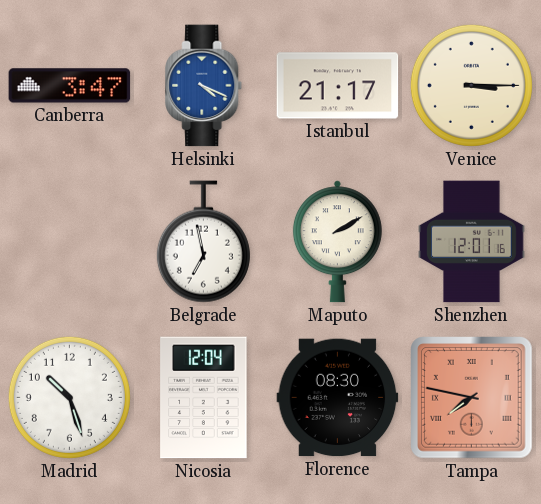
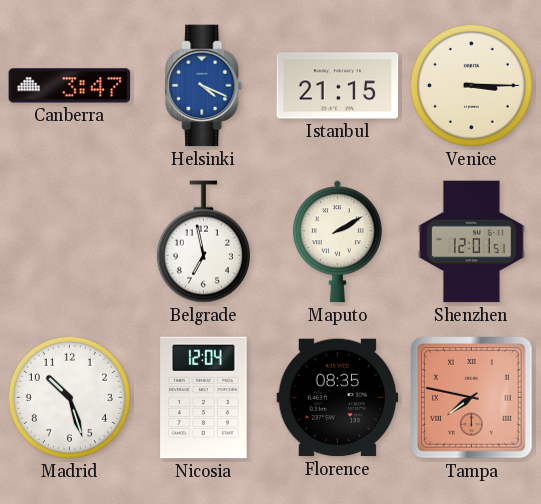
Istanbul: 21:17 -> 21:15 (338, 86)
Shenzhen: 12:01:16 -> 12:01:51 (472, 242)
Florence: 08:30 -> 08:35 (338, 398)
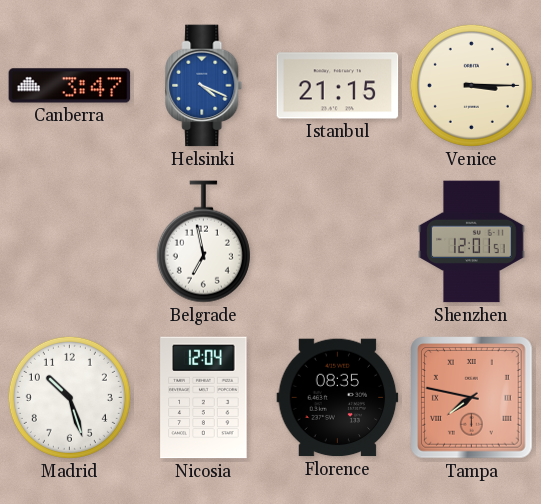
Maputo: 2:10 -> none (337, 242)
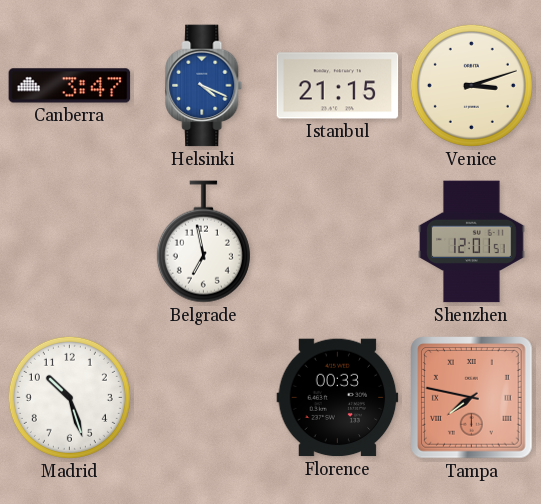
Venice: 3:15 -> 3:12 (471, 85)
Nicosia: 12:04 -> none (204, 398)
Florence: 08:35 -> 00:33 (338, 398)
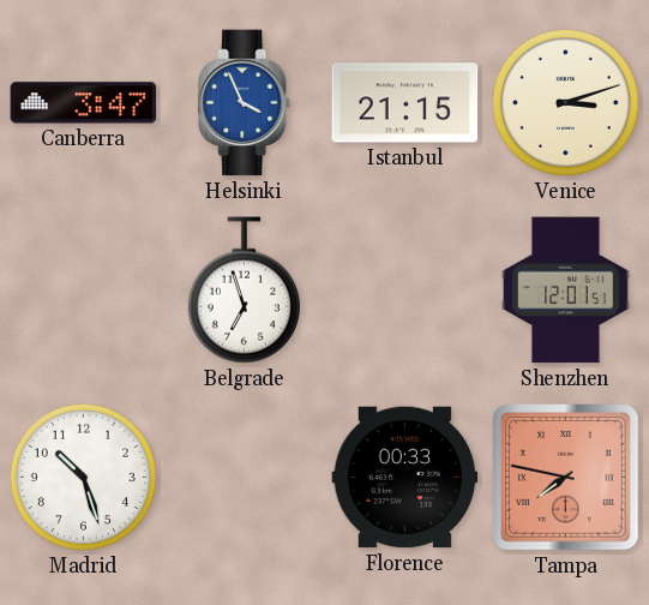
Helsinki: 4:19 -> 3:56 (245, 103)
Belgrade: 6:58 -> 6:57 (244, 290)
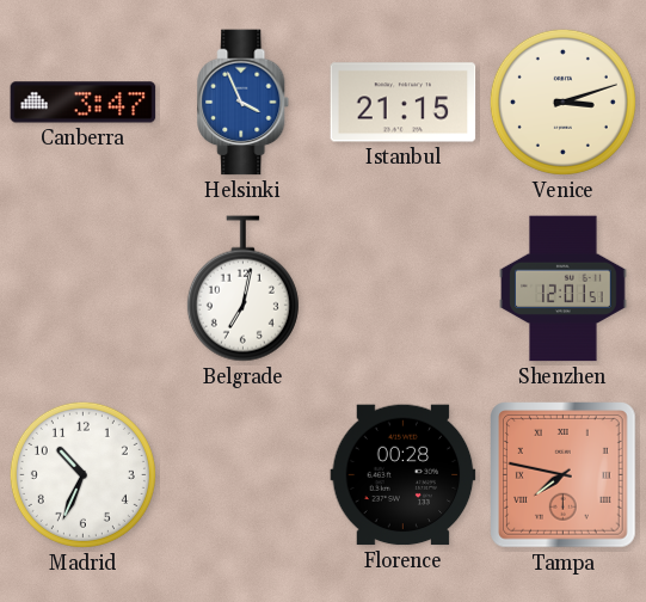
Belgrade: 6:57 -> 7:02 (242, 289)
Madrid: 10:27 -> 10:34 (82, 474)
Florence: 00:33 -> 00:28 (404, 475)
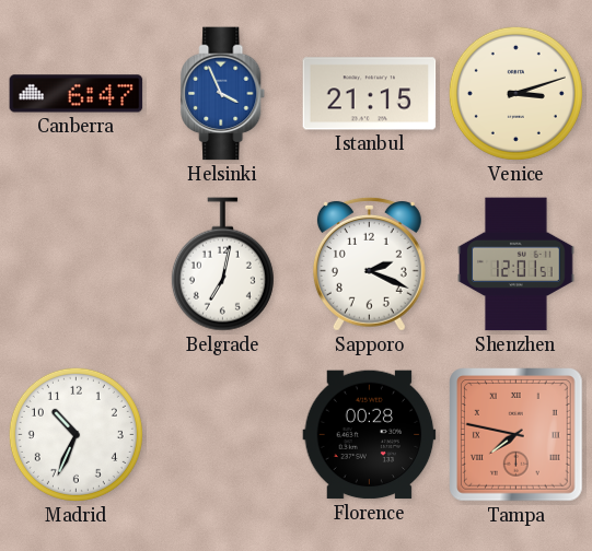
Canberra: 3:47 -> 6:47 (77, 94)
Sapporo: none -> 2:19 (369, 263)
